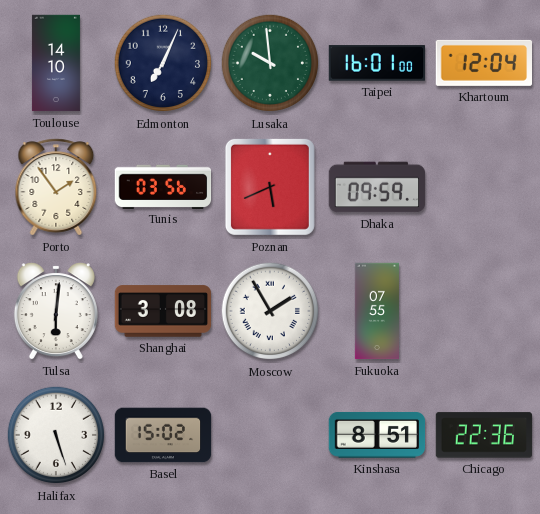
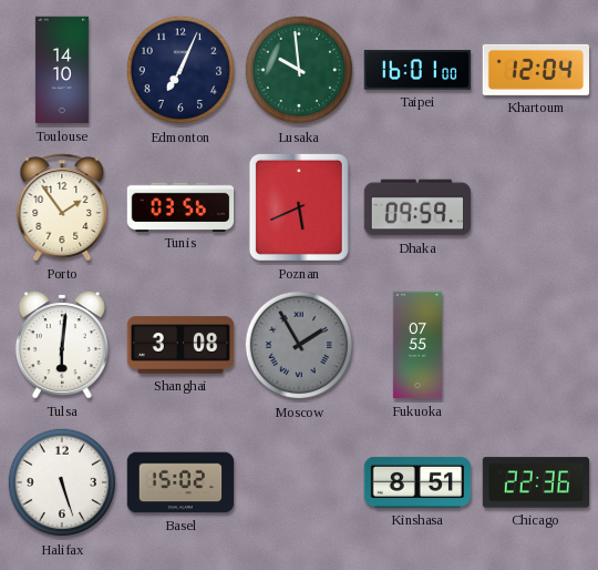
Moscow dial: white -> grey (299, 345)
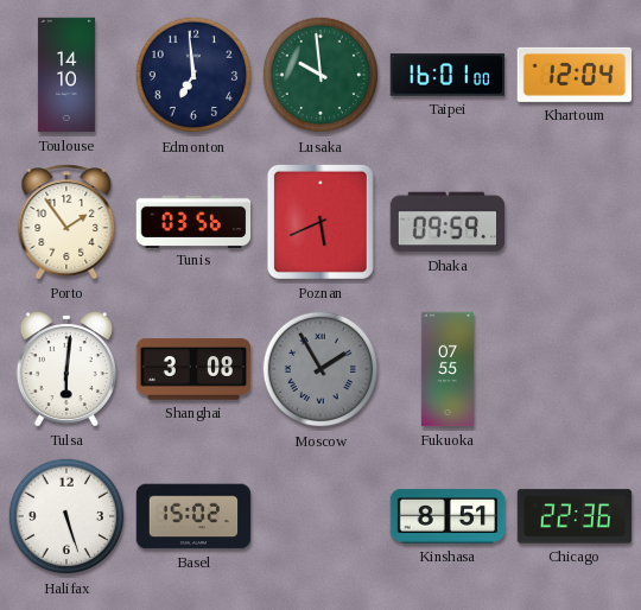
Edmonton: 7:04 -> 6:59 (193, 75)
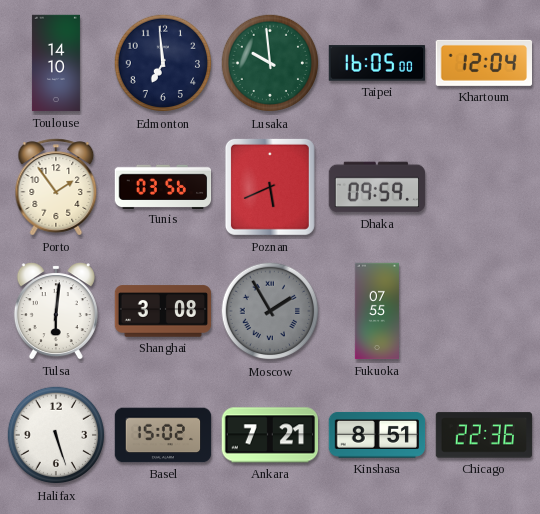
Taipei: 16:01 -> 16:05 (377, 63)
Ankara: none -> 7:21 (270, 435)
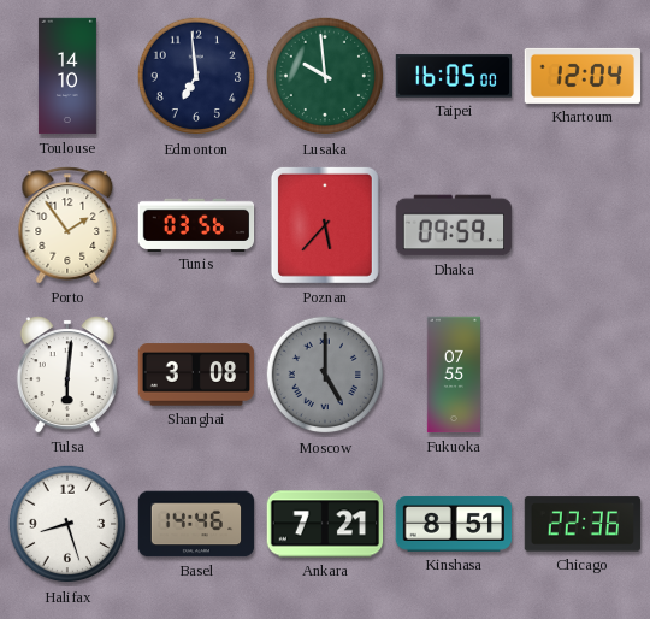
Poznan: 5:41 -> 5:37 (325, 225)
Moscow: 1:55 -> 5:00 (325, 375)
Halifax: 5:27 -> 8:27 (67, 524)
Basel: 15:02 -> 14:46 (196, 524)
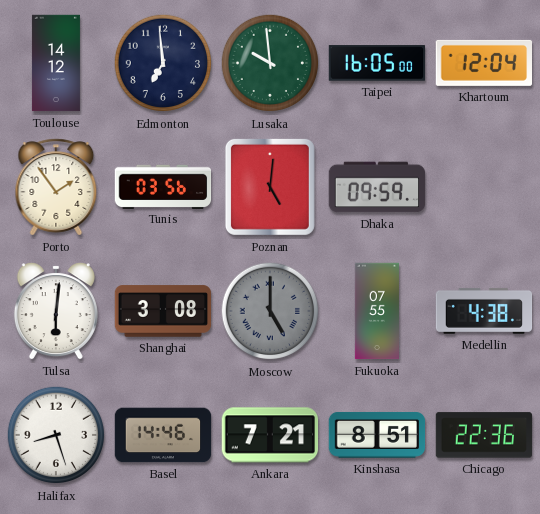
Toulouse: 14:10 -> 14:12 (56, 63)
Poznan: 5:37 -> 5:01 (270, 187)
Medellin: none -> 4:38 (484, 311)
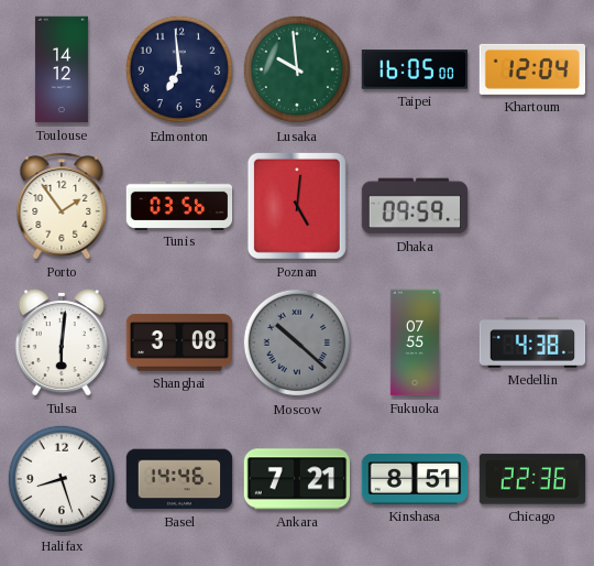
Moscow: 5:00 -> 10:22 (297, 342)
